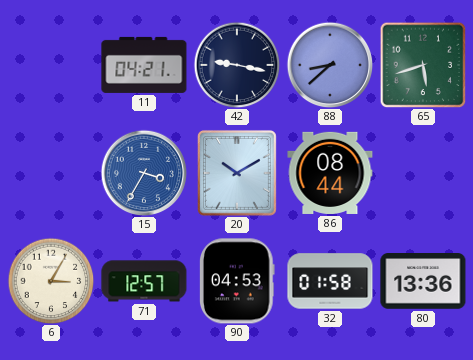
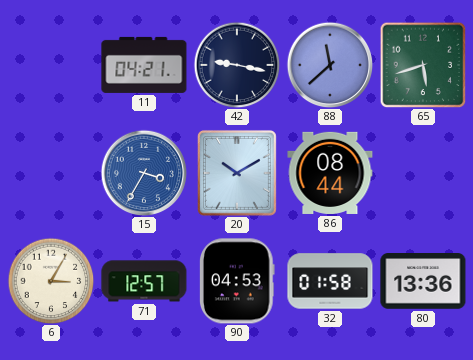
88: 8:38 -> 11:38 (330, 65)
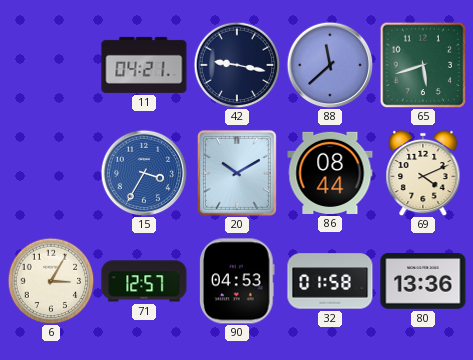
69: none -> 4:11 (423, 173)
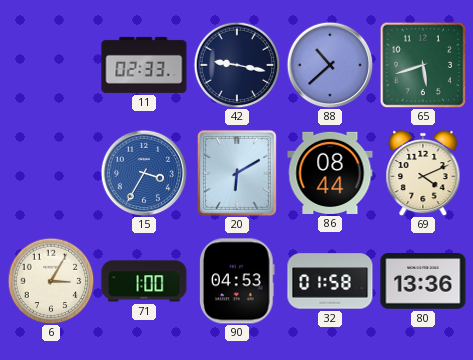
11: 04:21 -> 02:33 (144, 65)
88: 11:38 -> 10:38 (330, 65)
20: 10:10 -> 6:10 (237, 173)
71: 12:57 -> 1:00 (144, 281)
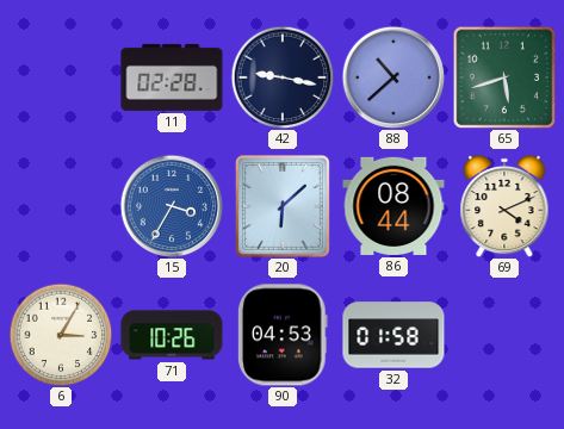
11: 02:33 -> 02:28 (172, 77)
20: 6:10 -> 6:08 (283, 206)
71: 1:00 -> 10:26 (172, 335)
80: 13:36 -> none (423, 282)
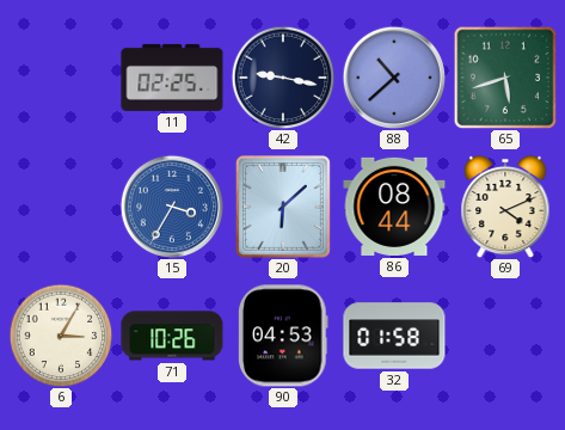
11: 02:28 -> 02:25 (172, 78)
